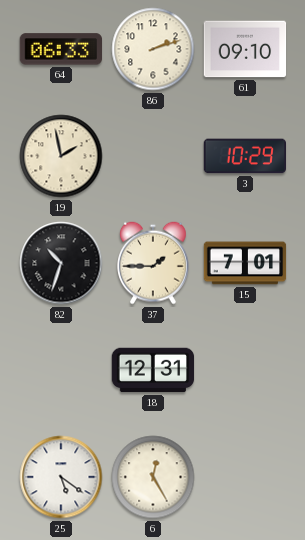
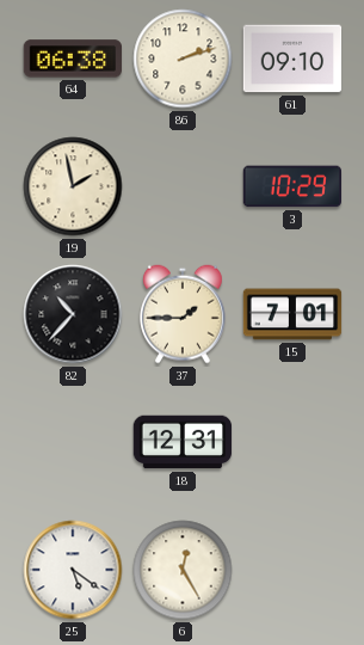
64: 06:33 -> 06:38 (72, 59)
82: 10:33 -> 10:37 (73, 314)
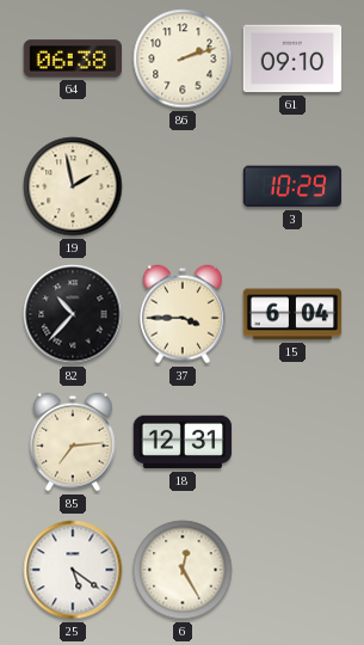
37: 1:45 -> 3:45 (184, 314)
15: 7:01 -> 6:04 (292, 314)
85: none -> 7:14 (74, 442)
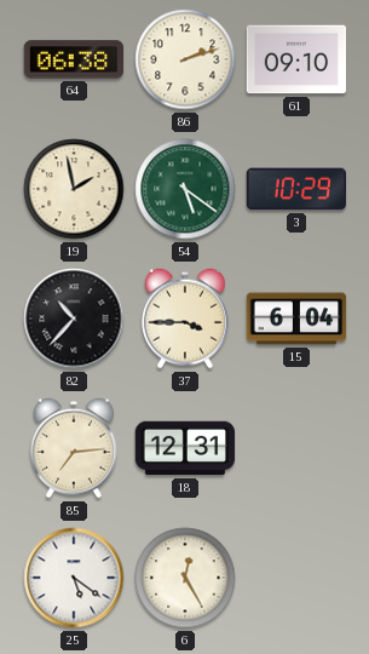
54: none -> 5:21 (185, 189)
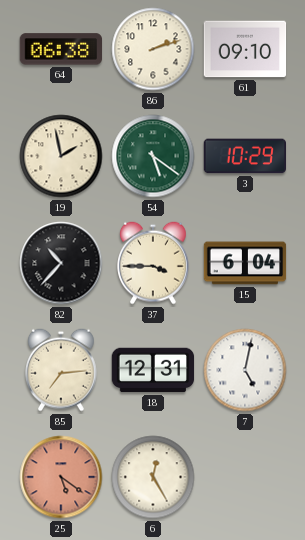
7: none -> 5:02 (245, 370)
25 dial: white -> salmon (61, 477)
